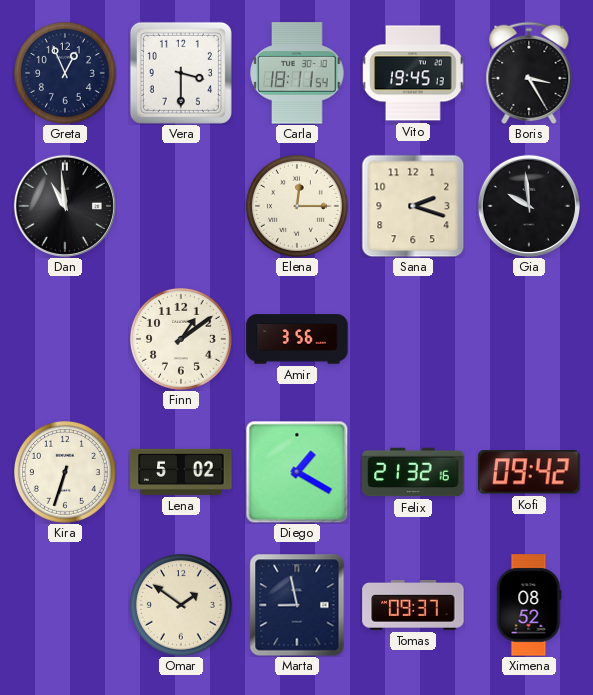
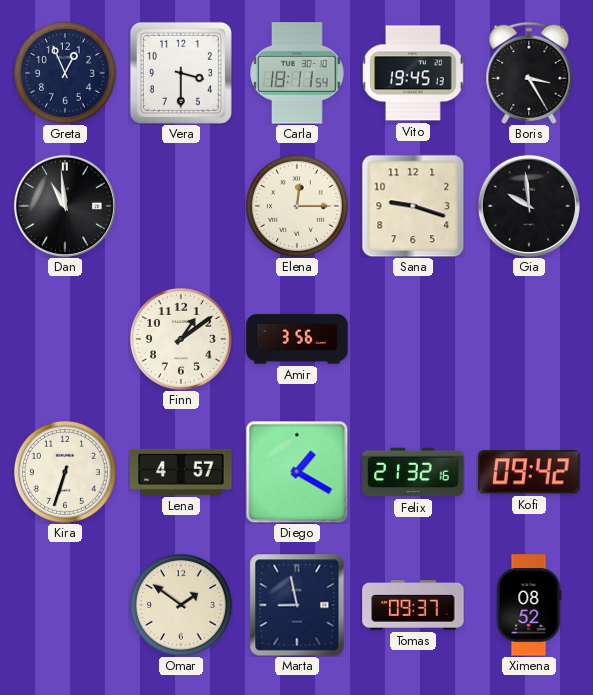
Sana: 2:18 -> 9:18 (413, 206)
Lena: 5:02 -> 4:57 (181, 472)
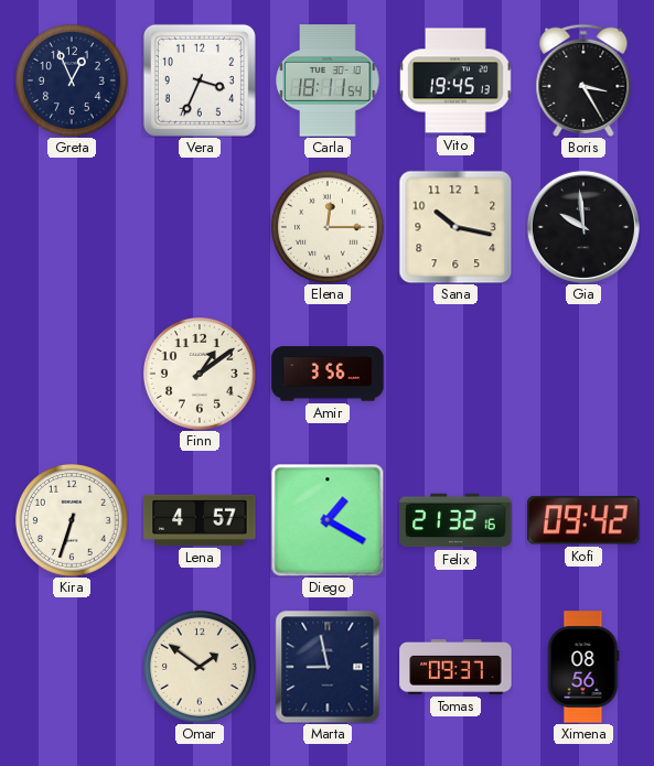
Vera: 3:30 -> 3:34 (200, 80)
Dan: 10:59 -> none (65, 206)
Sana: 9:18 -> 10:17 (455, 227)
Ximena: 08:52 -> 08:56 (583, 667)
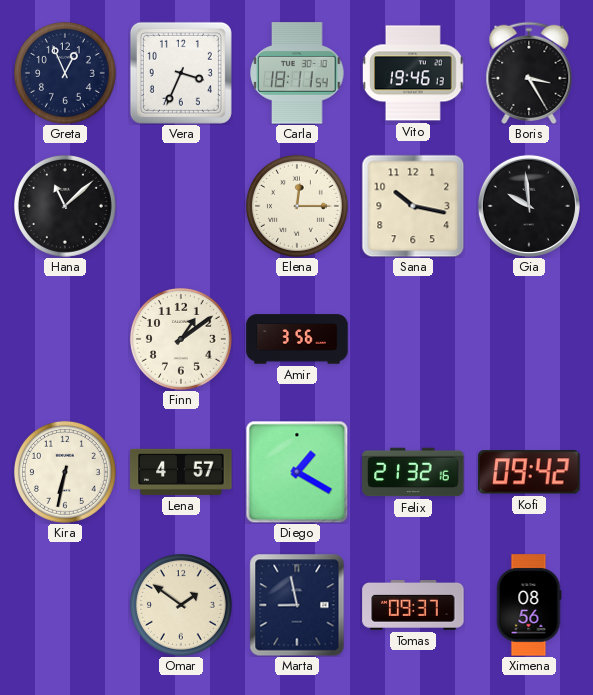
Vito: 19:45 -> 19:46 (414, 73)
Hana: none -> 11:08 (65, 206)
Kira: 6:33 -> 6:32 (65, 472)
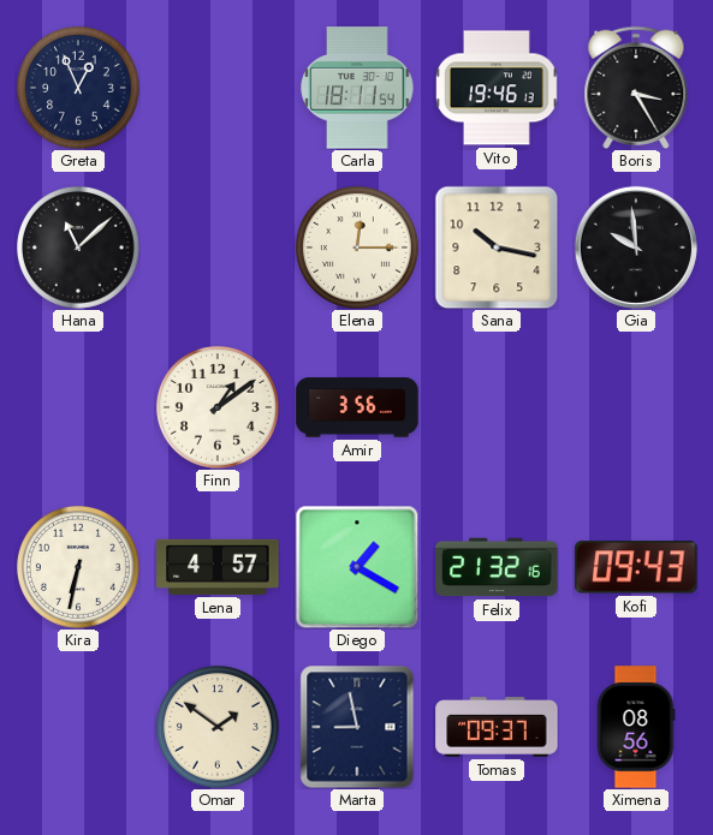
Vera: 3:34 -> none (181, 73)
Kofi: 09:42 -> 09:43 (636, 567)
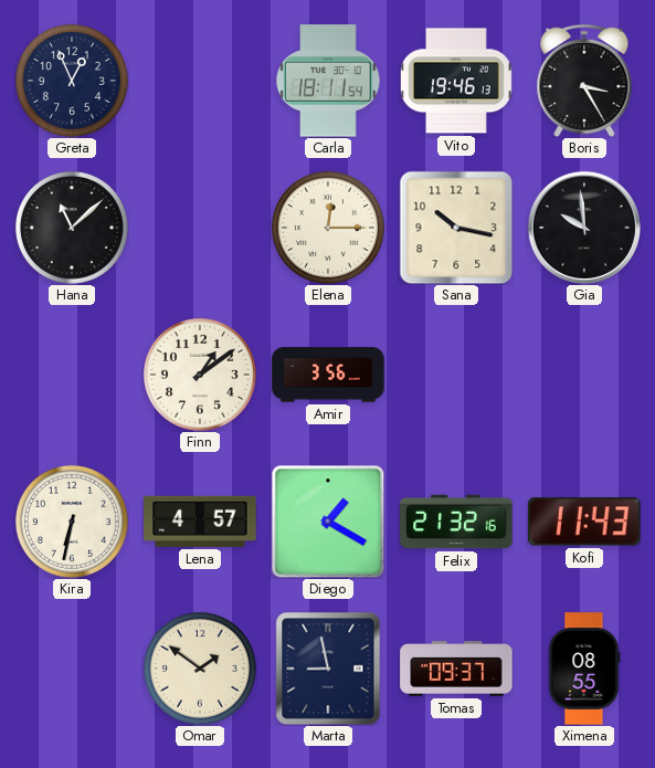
Kofi: 09:43 -> 11:43 (584, 522)
Ximena: 08:56 -> 08:55 (584, 669)
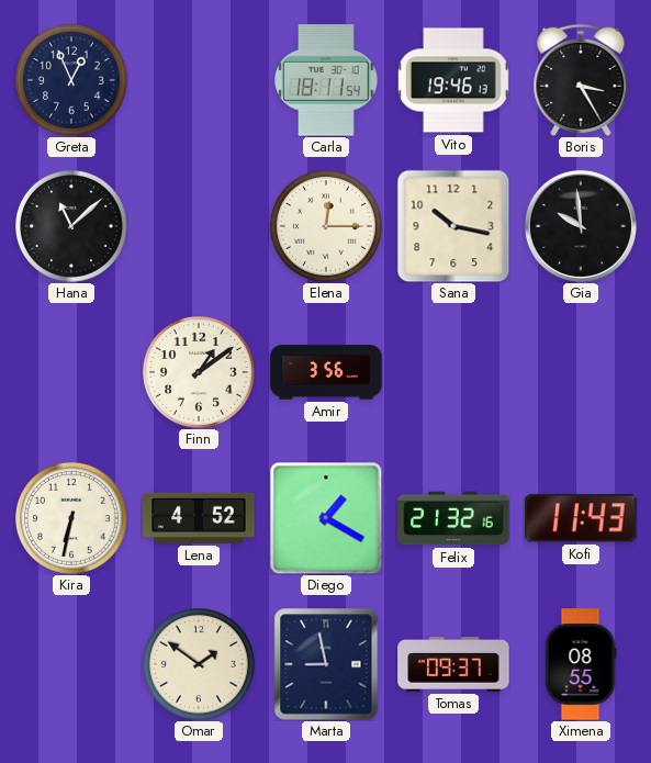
Lena: 4:57 -> 4:52 (199, 518)
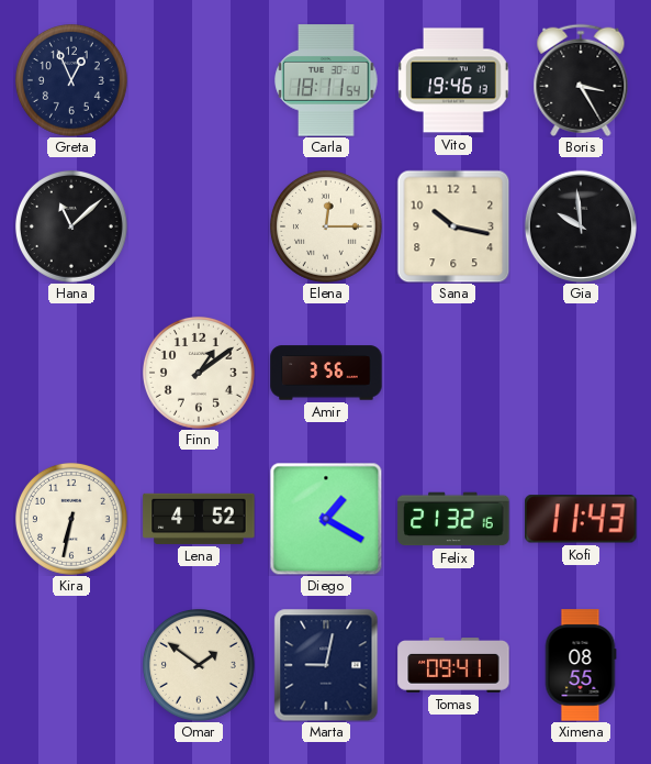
Marta: 8:58 -> 9:02 (326, 665)
Tomas: 09:37 -> 09:41 (453, 666)
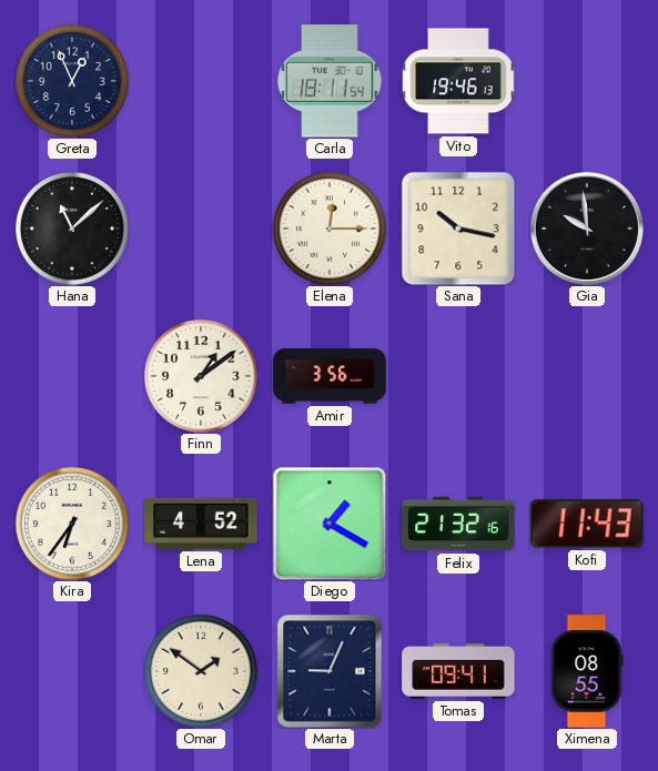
Boris: 3:25 -> none (581, 80)
Kira: 6:32 -> 6:36 (72, 524)
Marta: 9:02 -> 9:04 (330, 671)
